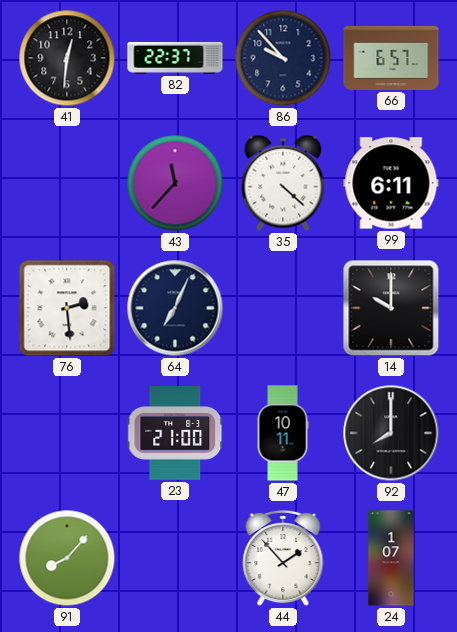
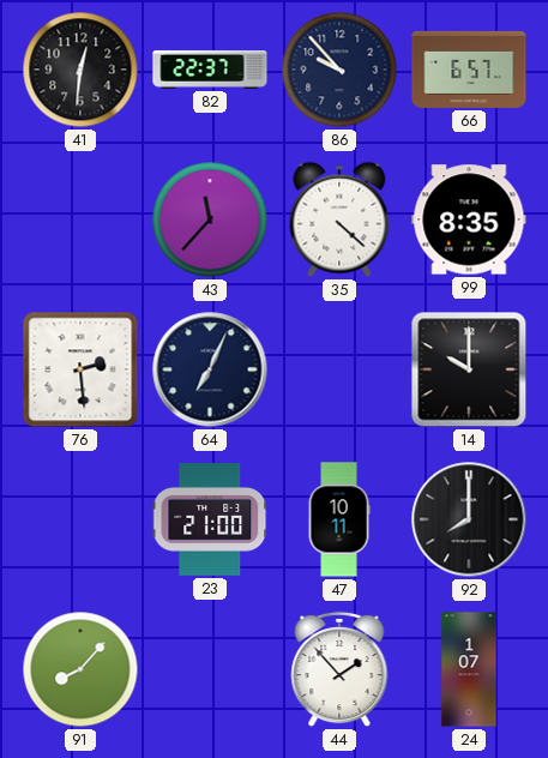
99: 6:11 -> 8:35 (469, 219)
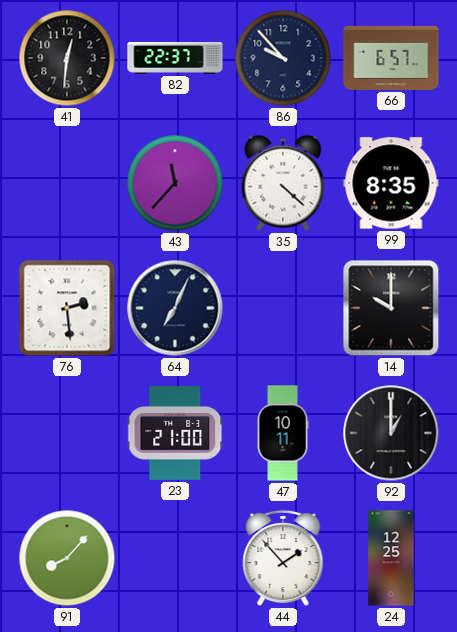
92: 8:00 -> 1:00 (391, 433)
24: 1:07 -> 12:25 (391, 558)
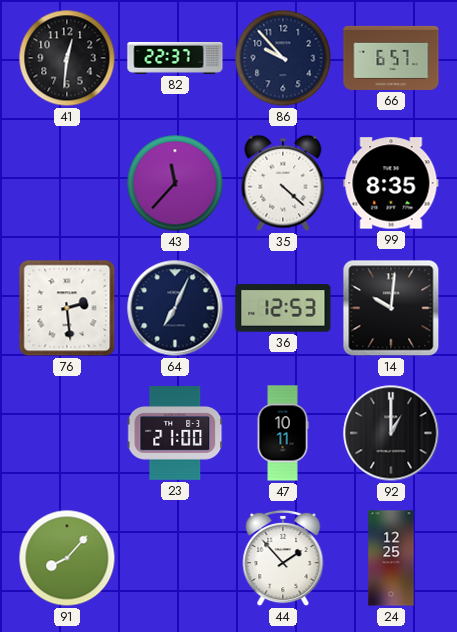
36: none -> 12:53 (283, 308)
14: 10:00 -> 10:01 (391, 308)
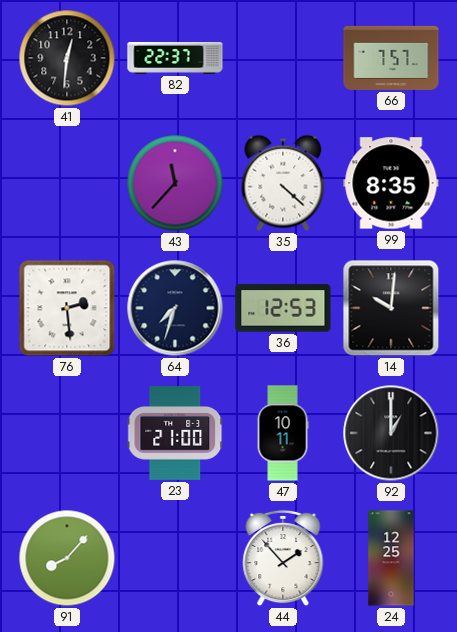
86: 9:53 -> none (283, 58)
66: 6:57 -> 7:57 (391, 58)
64: 7:04 -> 7:33 (175, 308)
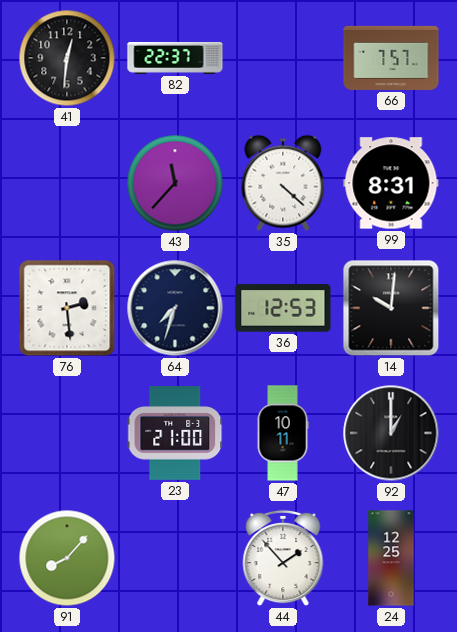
99: 8:35 -> 8:31 (391, 183)
